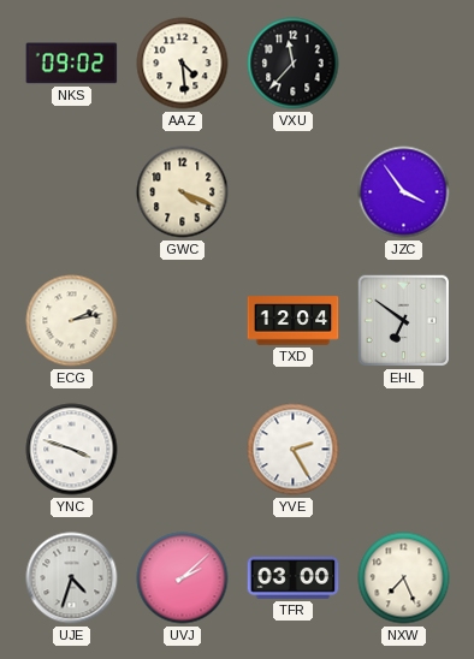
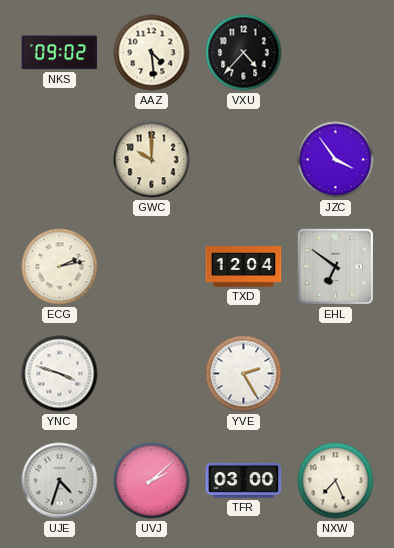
VXU: 11:37 -> 4:37 (244, 53)
GWC: 4:19 -> 10:00 (152, 160)
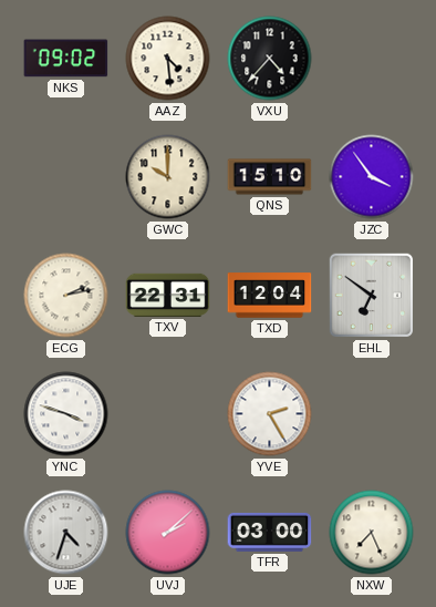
QNS: none -> 15:10 (270, 177)
TXV: none -> 22:31 (168, 295)
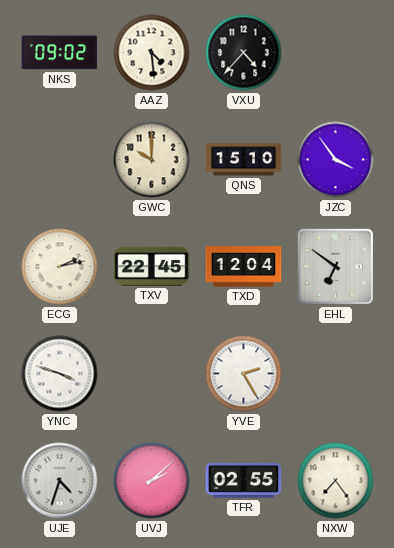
TXV: 22:31 -> 22:45 (152, 266)
TFR: 03:00 -> 02:55 (244, 480)
NXW: 7:26 -> 7:24 (336, 481)
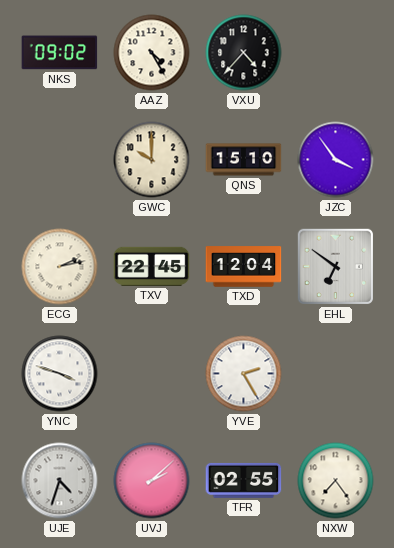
AAZ: 4:29 -> 4:25 (152, 53)
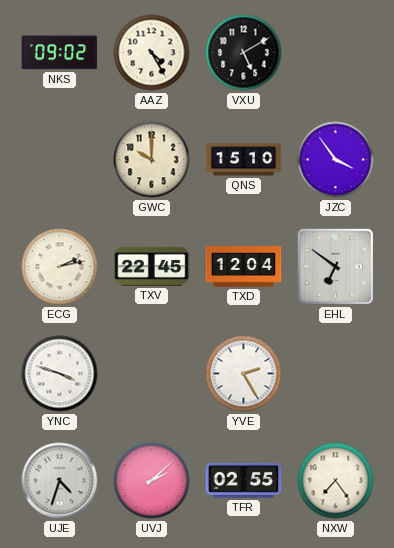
VXU: 4:37 -> 5:10 (244, 53)
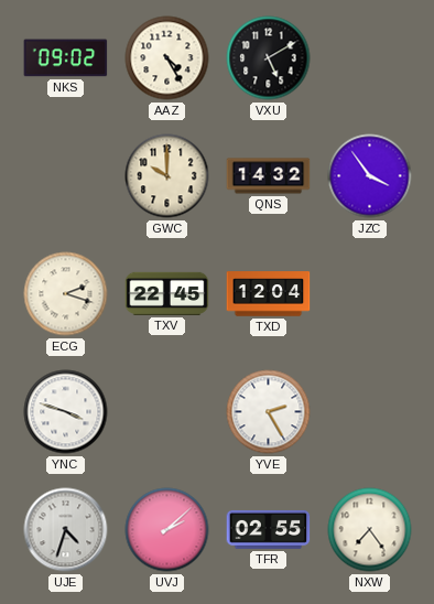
QNS: 15:10 -> 14:32 (269, 176)
ECG: 2:13 -> 2:18 (66, 294)
EHL: 6:51 -> none (336, 267)
